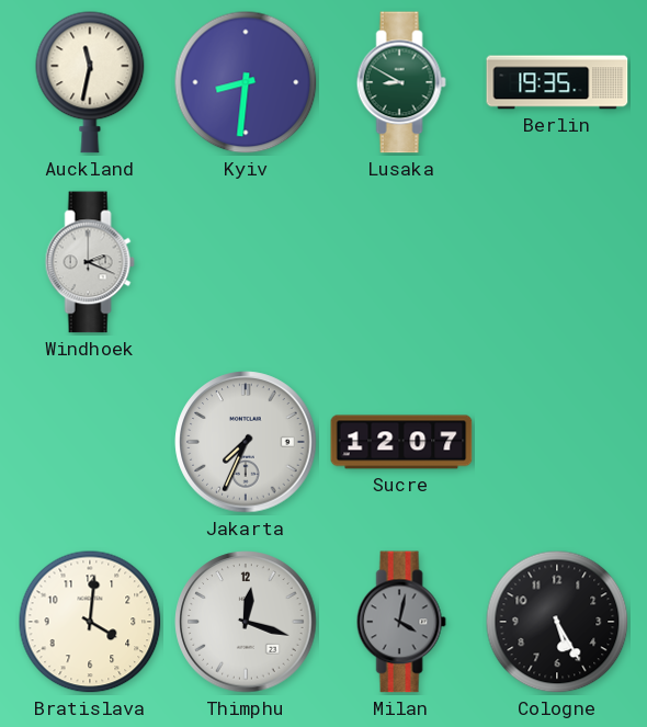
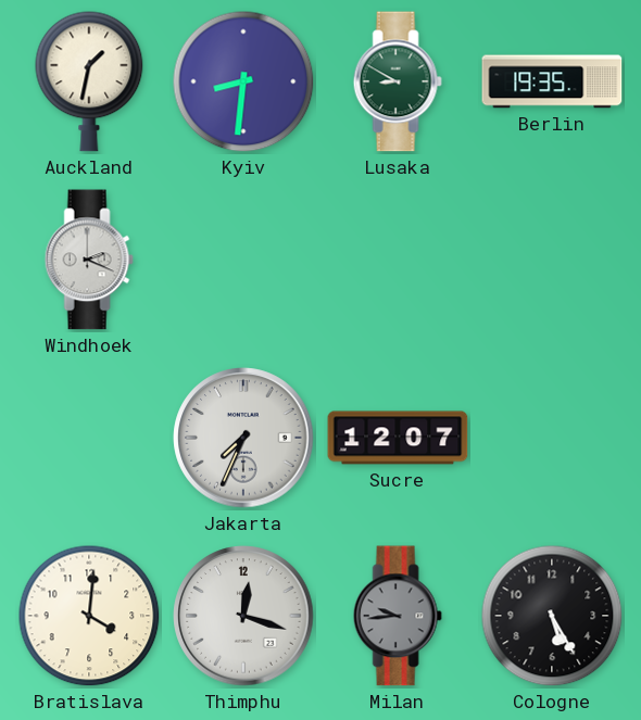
Auckland: 11:32 -> 1:32 (89, 81)
Milan: 4:02 -> 9:44 (398, 616)
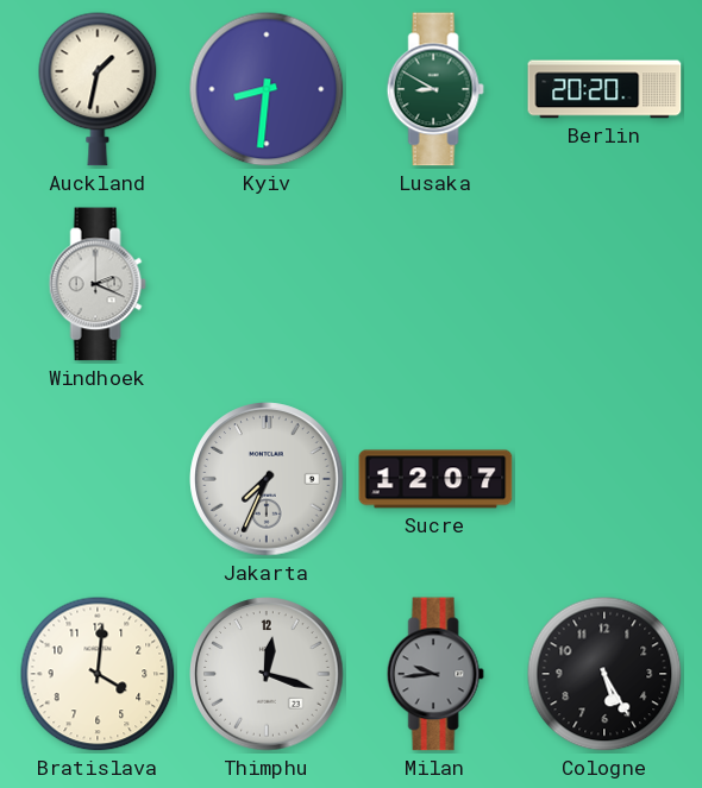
Berlin: 19:35 -> 20:20 (604, 89)
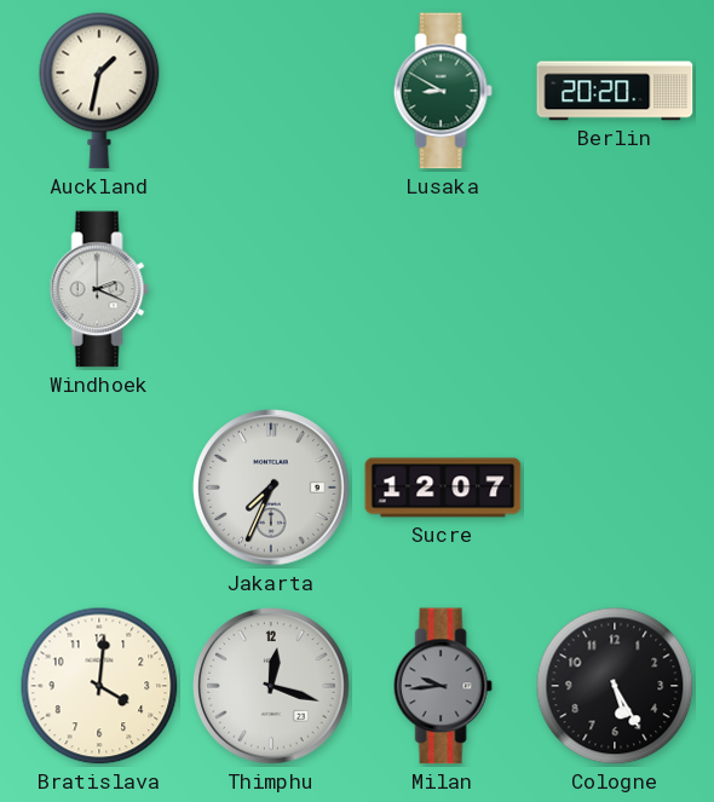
Kyiv: 8:31 -> none (267, 89)
